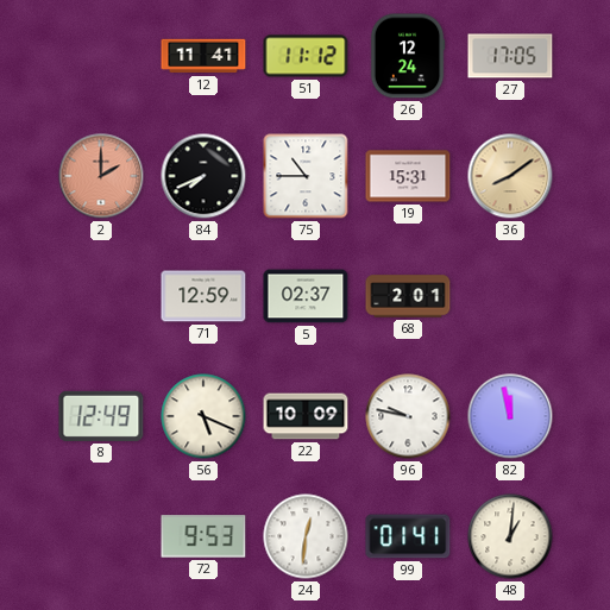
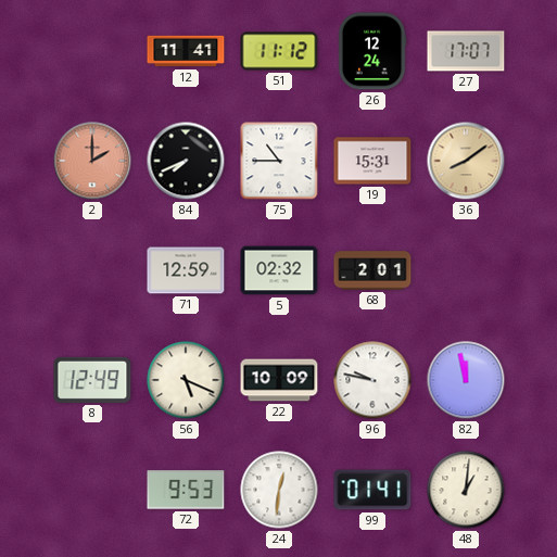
27: 17:05 -> 17:07 (466, 51)
5: 02:37 -> 02:32 (279, 270)
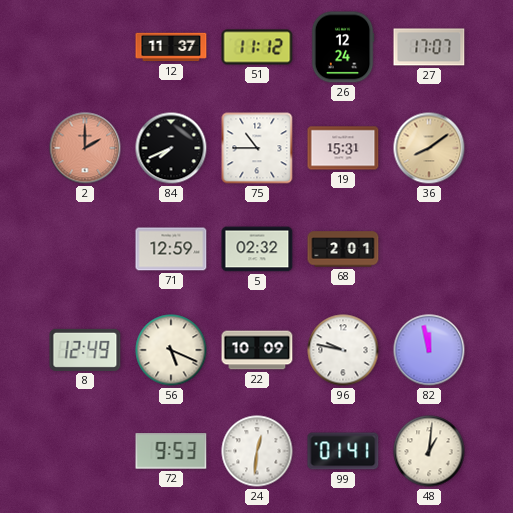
12: 11:41 -> 11:37 (171, 47)
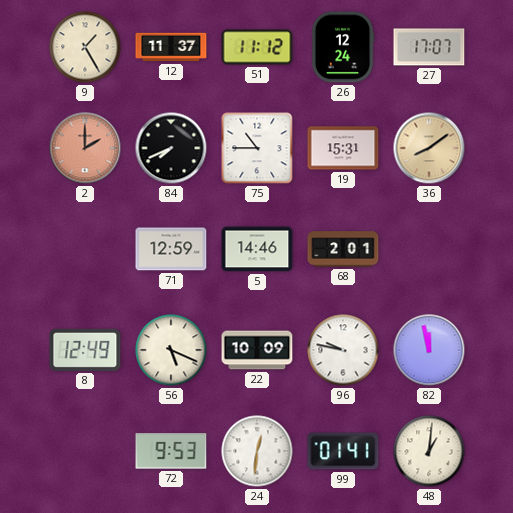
9: none -> 1:25 (85, 47)
5: 02:32 -> 14:46 (257, 249)
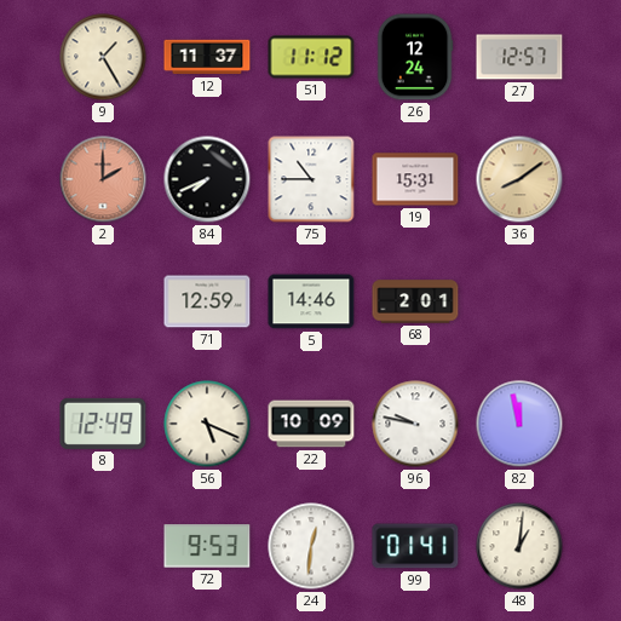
27: 17:07 -> 12:57 (519, 57)
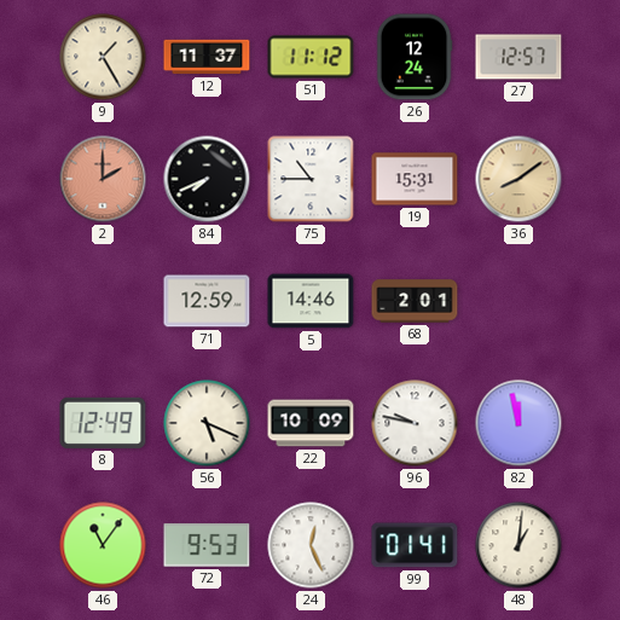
46: none -> 11:06 (103, 545)
24: 12:31 -> 12:26 (311, 545)
